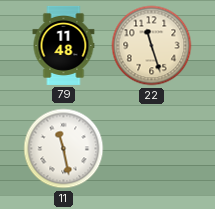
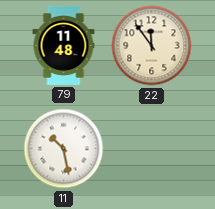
22: 11:27 -> 11:54 (152, 46)
11: 11:28 -> 10:28 (64, 149)
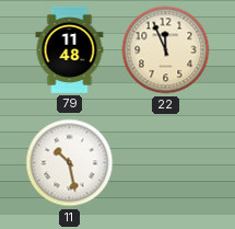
22: 11:54 -> 11:56 (166, 50)
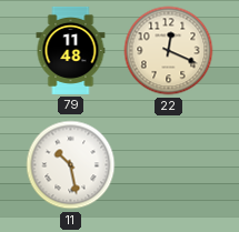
22: 11:56 -> 12:19 (169, 51)
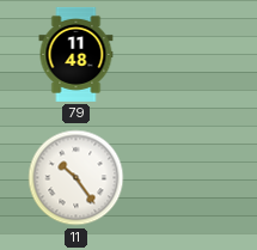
22: 12:19 -> none (169, 51)
11: 10:28 -> 10:24 (77, 178)
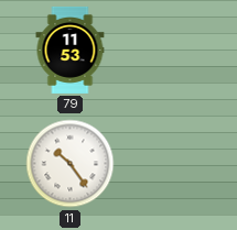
79: 11:48 -> 11:53 (71, 50)
